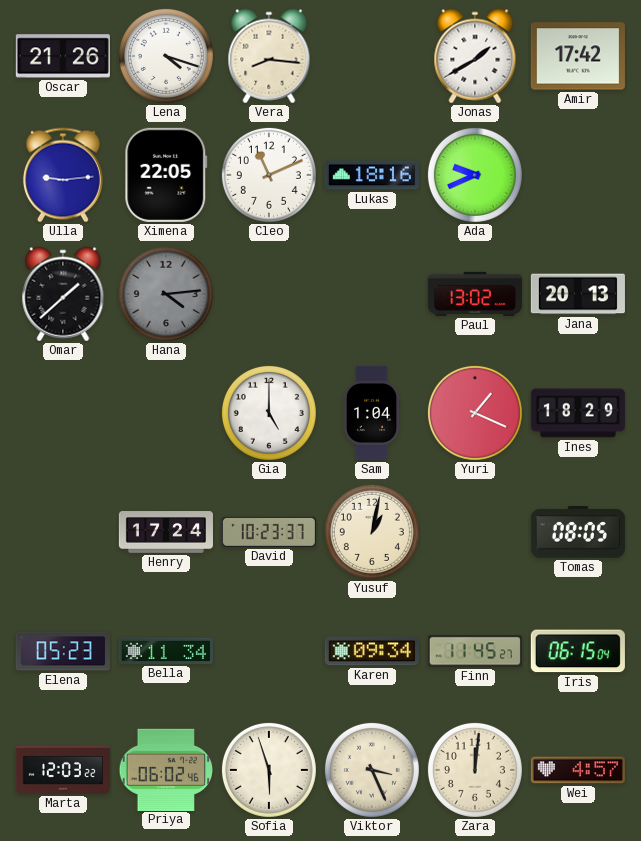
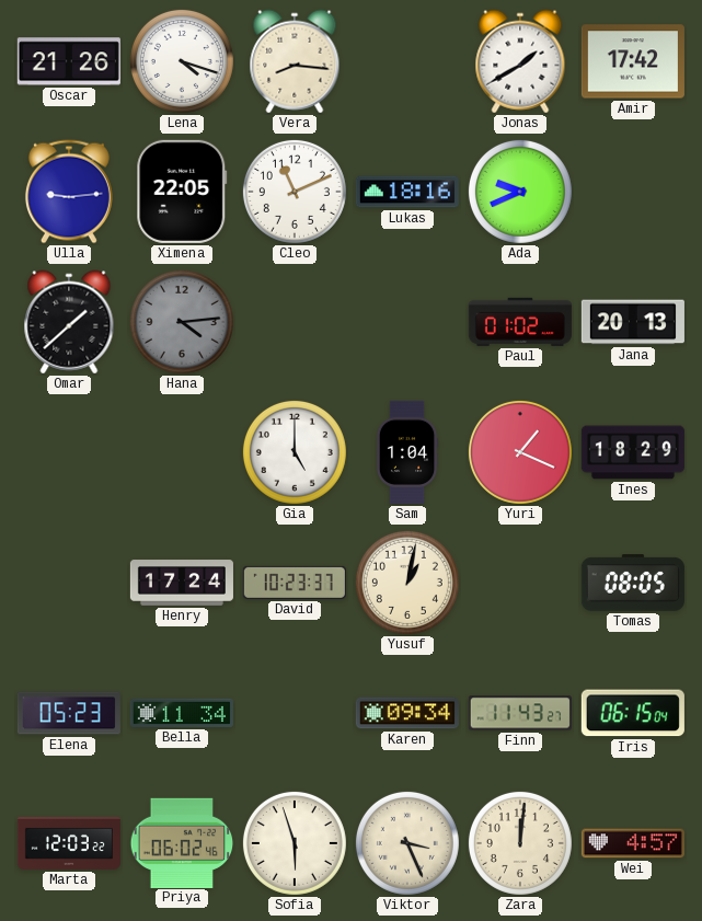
Paul: 13:02 -> 01:02 (520, 322)
Finn: 11:45 -> 11:43 (520, 713)
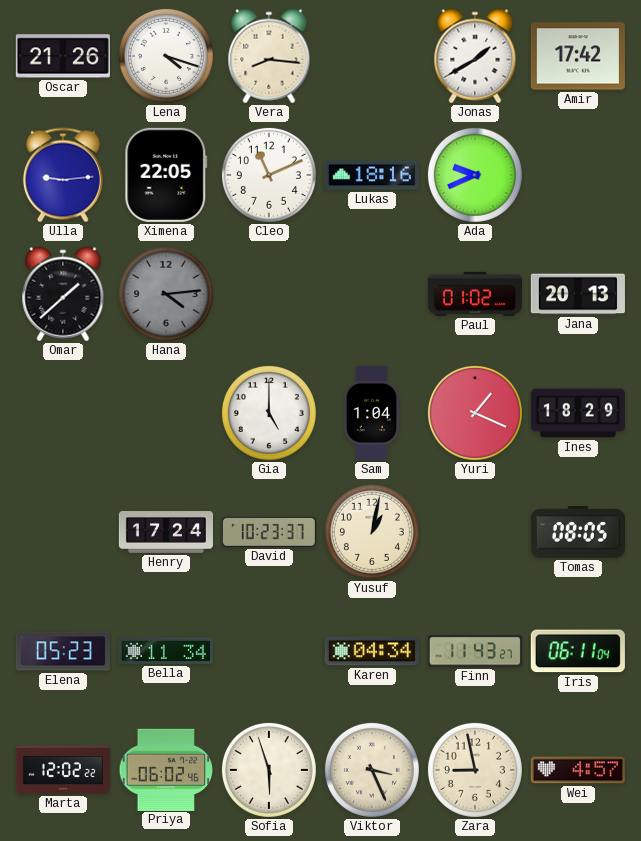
Karen: 09:34 -> 04:34 (372, 651)
Iris: 06:15 -> 06:11 (578, 651)
Marta: 12:03 -> 12:02 (63, 770)
Zara: 12:01 -> 8:58 (475, 770)
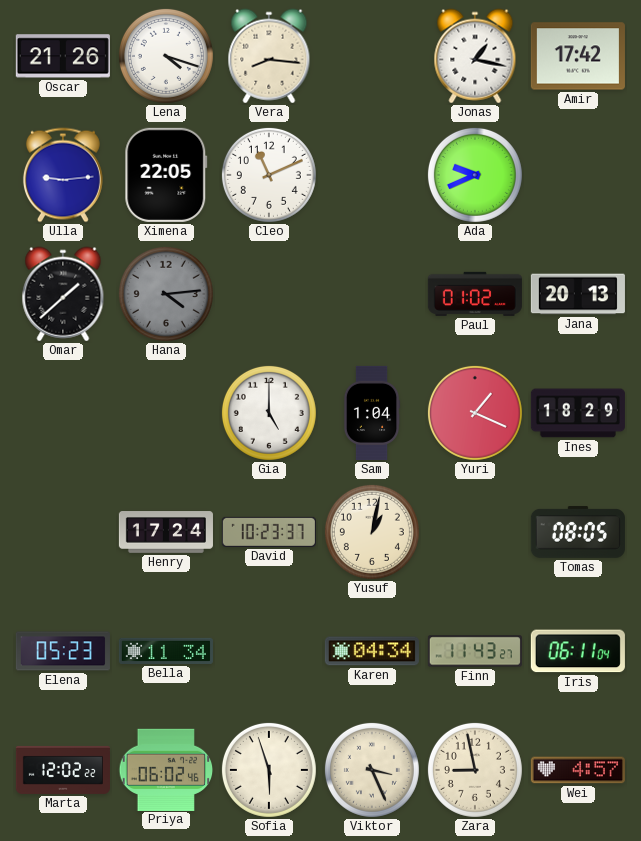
Jonas: 1:40 -> 1:17 (475, 56)
Lukas: 18:16 -> none (372, 175)
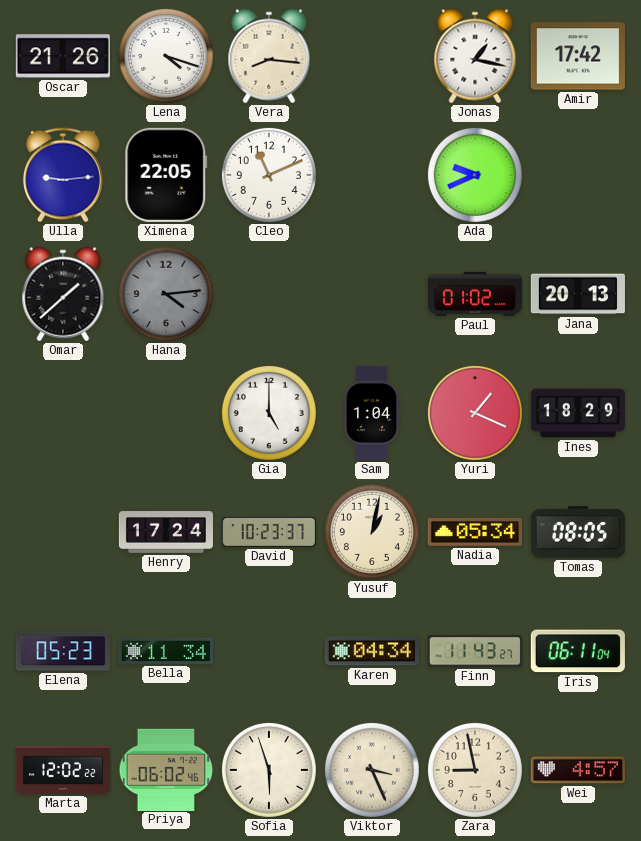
Nadia: none -> 05:34 (475, 533)
